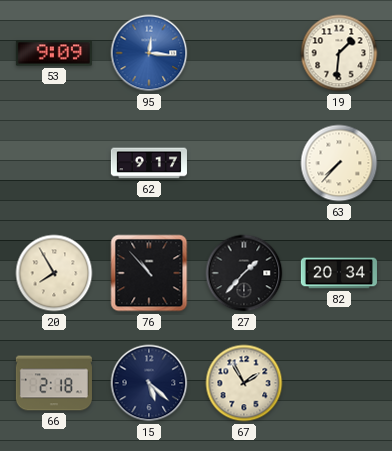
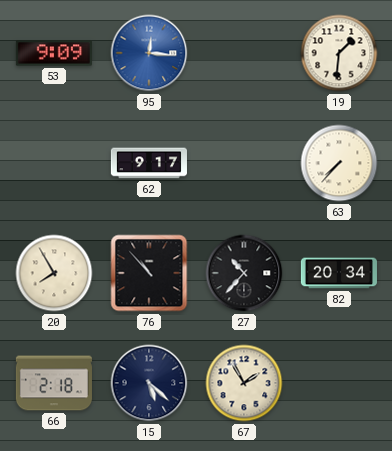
27: 1:37 -> 10:37 (244, 273)
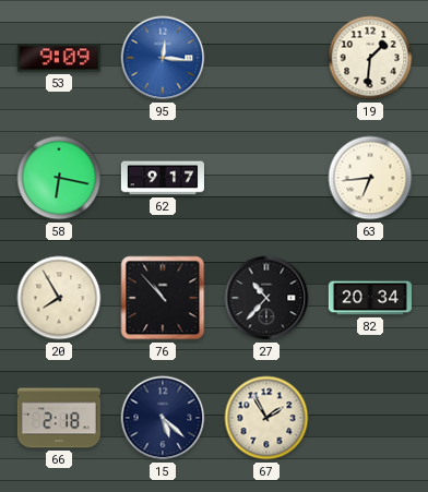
58: none -> 6:17 (59, 178)
63: 7:37 -> 6:44 (370, 178)
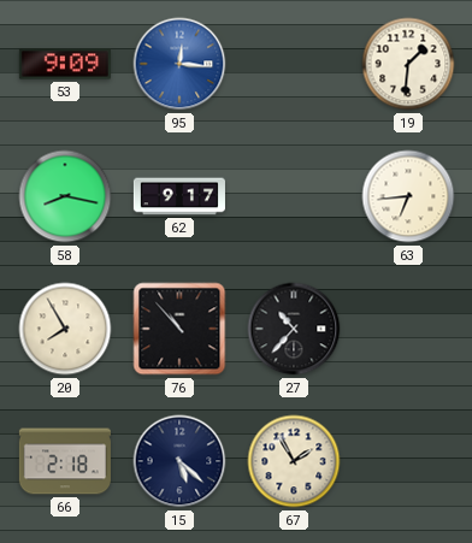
58: 6:17 -> 8:17 (65, 196)
82: 20:34 -> none (370, 298)
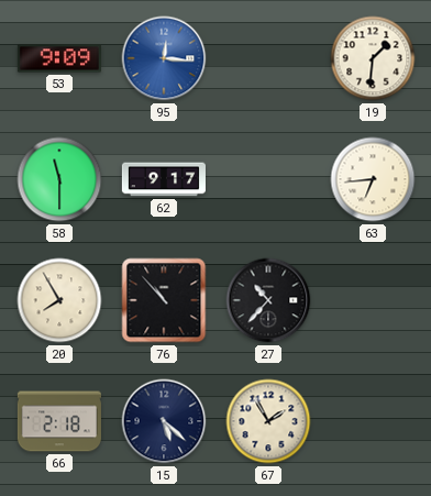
58: 8:17 -> 11:30 (59, 179)
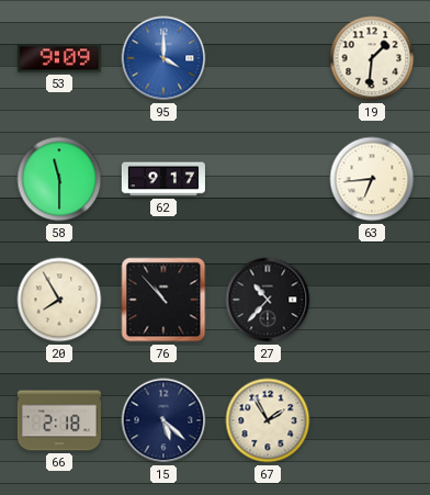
95: 12:16 -> 4:00 (163, 58)
